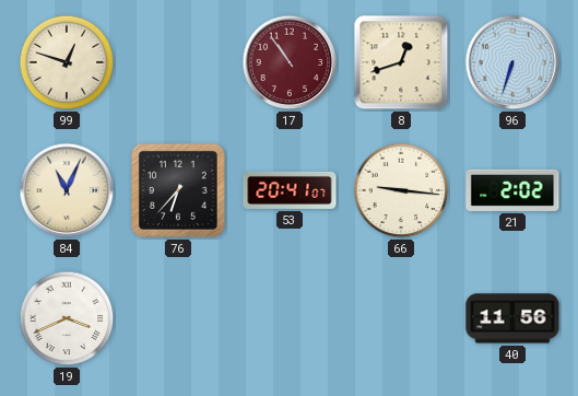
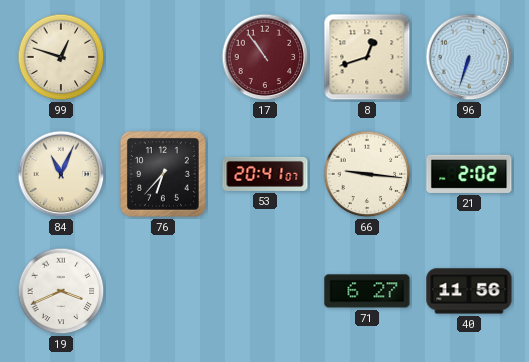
71: none -> 6:27 (367, 291)
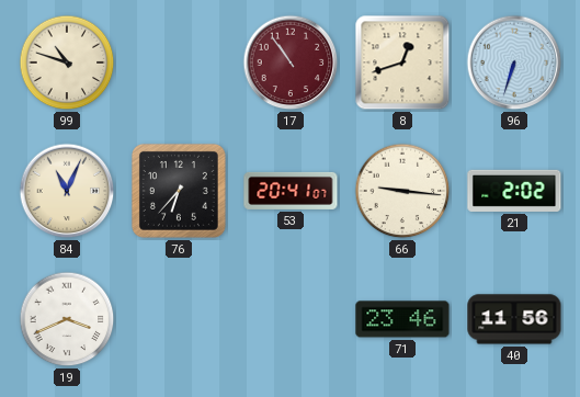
99: 12:48 -> 10:48 (67, 63)
71: 6:27 -> 23:46 (402, 319)
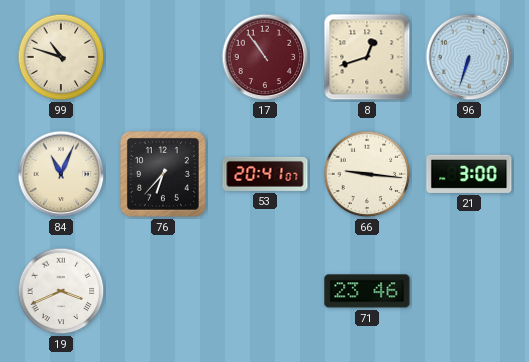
21: 2:02 -> 3:00 (469, 174)
40: 11:56 -> none (514, 319)
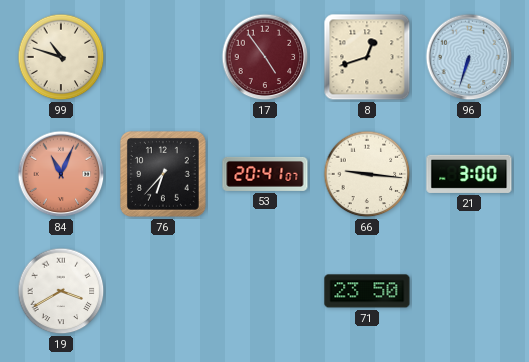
17: 10:54 -> 4:54 (265, 57)
84 dial: cream -> salmon (61, 174)
19: 3:41 -> 3:40 (61, 291)
71: 23:46 -> 23:50 (367, 291)
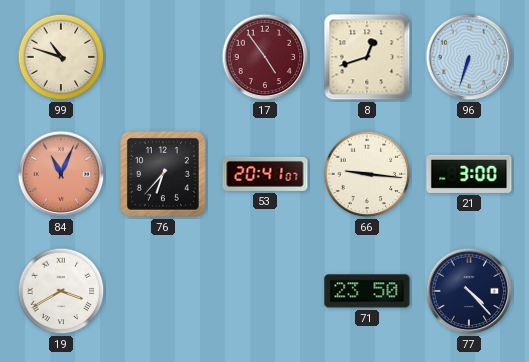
77: none -> 4:23 (469, 291)
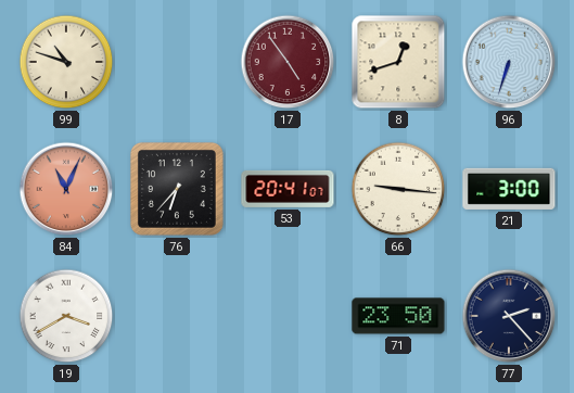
77: 4:23 -> 2:23 (509, 316)
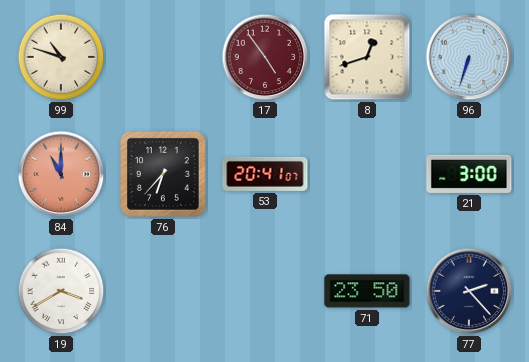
84: 11:04 -> 11:00 (61, 174)
66: 9:16 -> none (398, 189)
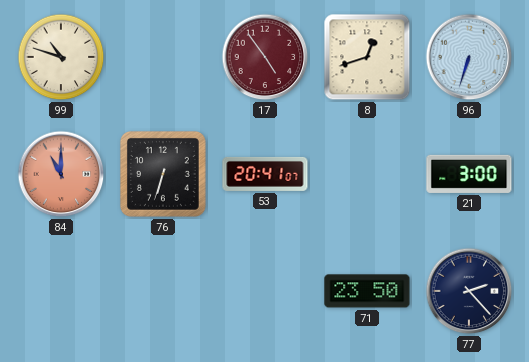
76: 6:37 -> 6:33 (163, 174)
19: 3:40 -> none (61, 291)
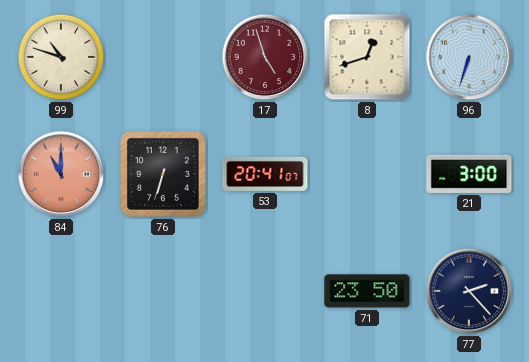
17: 4:54 -> 4:57 (265, 57)
